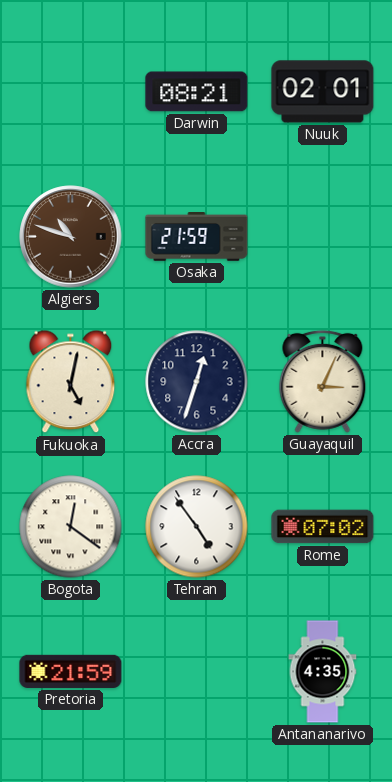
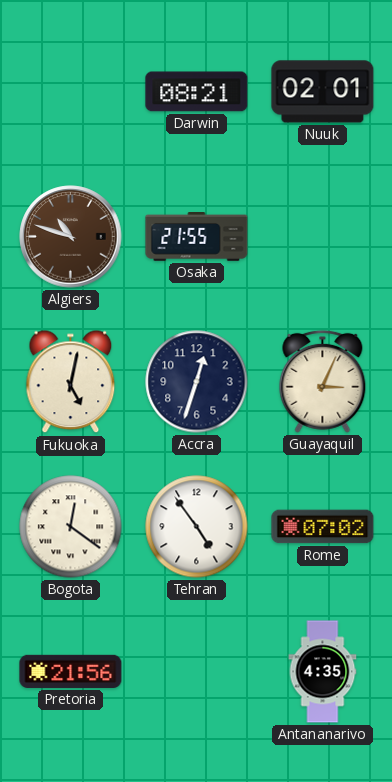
Osaka: 21:59 -> 21:55 (197, 237)
Pretoria: 21:59 -> 21:56 (71, 671)
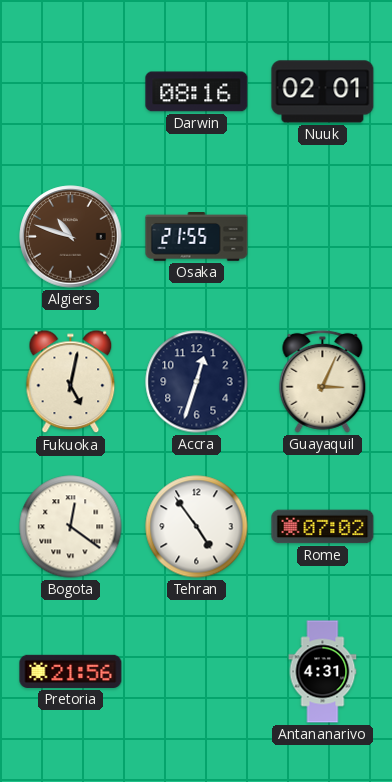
Darwin: 08:21 -> 08:16 (197, 92)
Antananarivo: 4:35 -> 4:31 (323, 672)
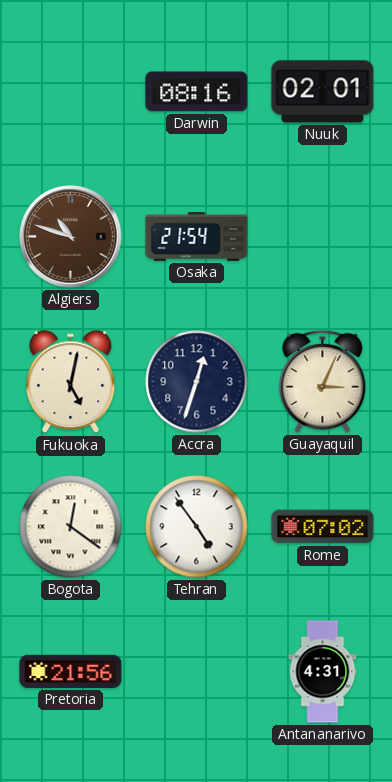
Osaka: 21:55 -> 21:54 (197, 237)
